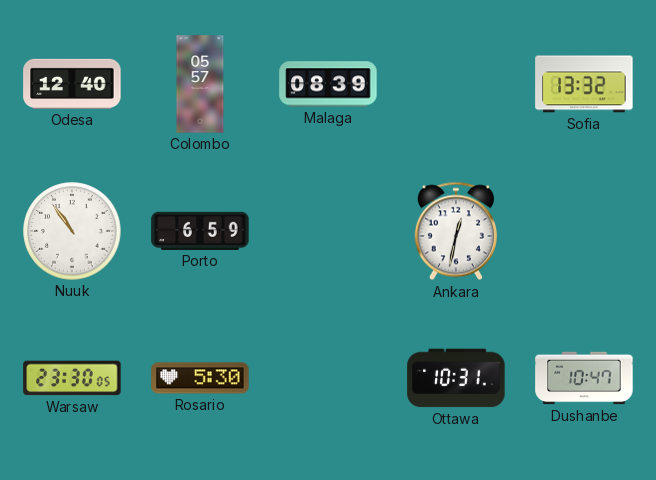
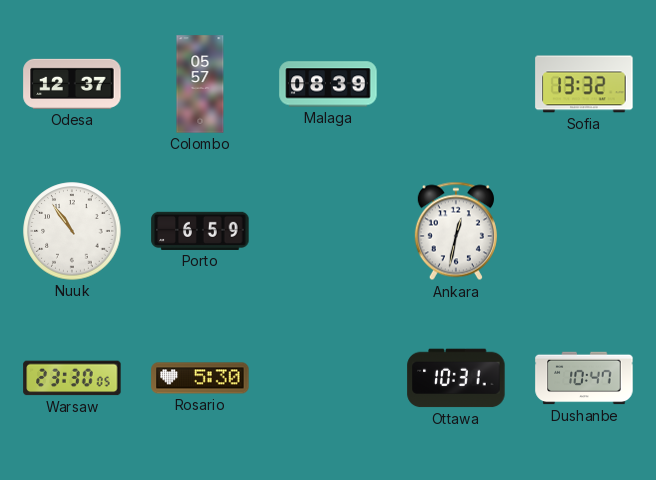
Odesa: 12:40 -> 12:37 (72, 84)
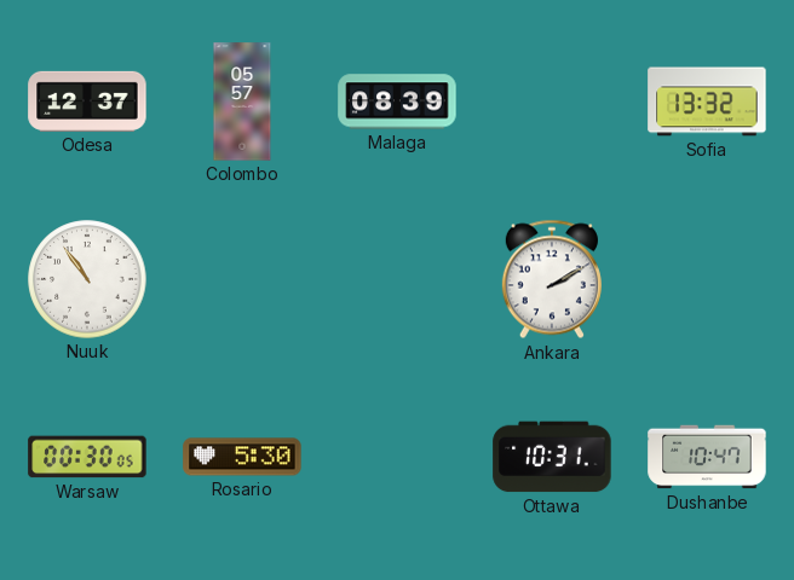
Porto: 6:59 -> none (200, 231)
Ankara: 12:32 -> 2:10 (552, 279)
Warsaw: 23:30 -> 00:30 (87, 457)
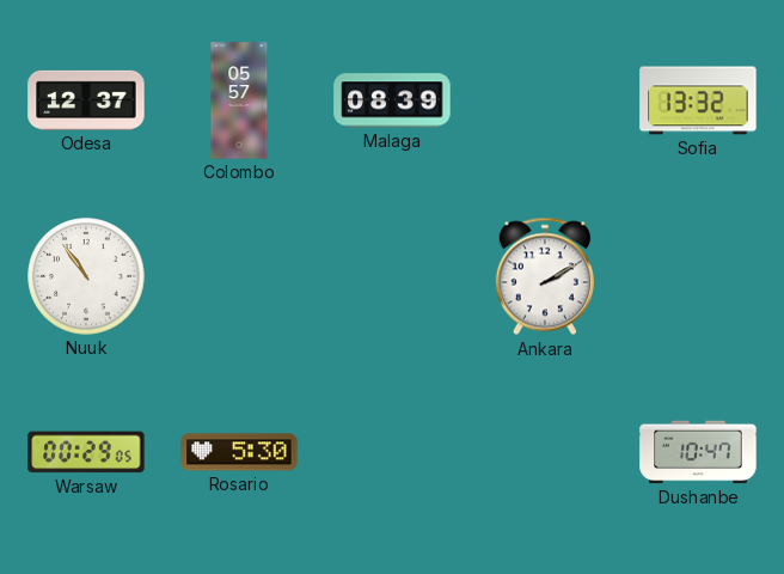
Warsaw: 00:30 -> 00:29 (86, 452)
Ottawa: 10:31 -> none (552, 457)
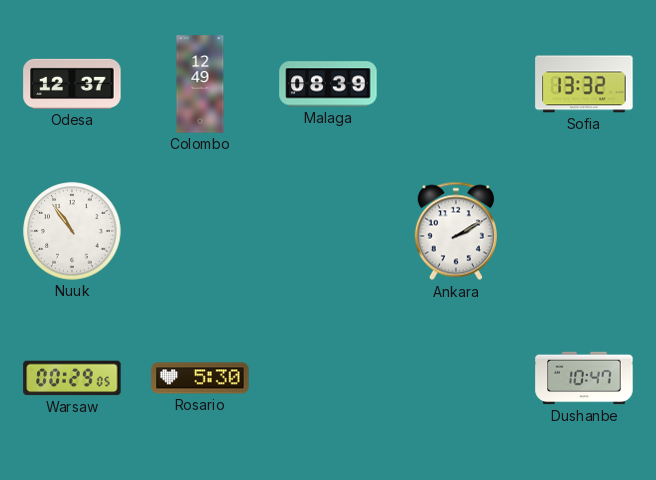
Colombo: 05:57 -> 12:49 (200, 84)
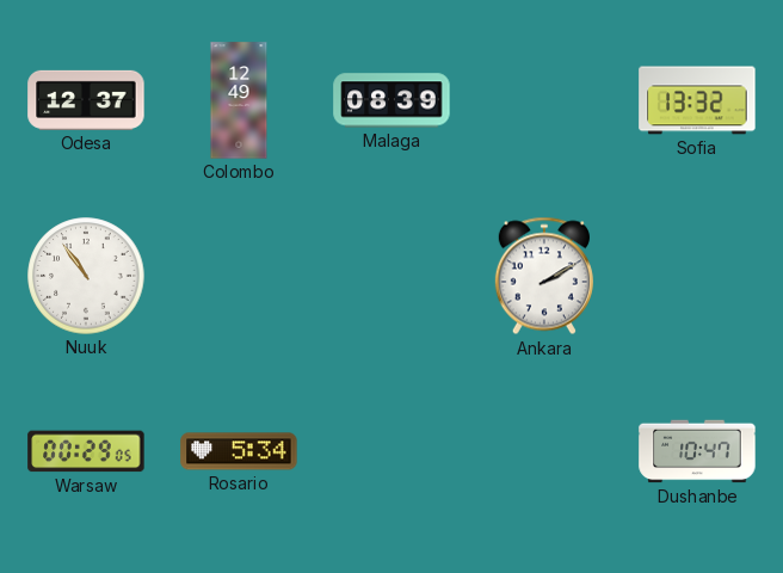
Rosario: 5:30 -> 5:34 (239, 451)
